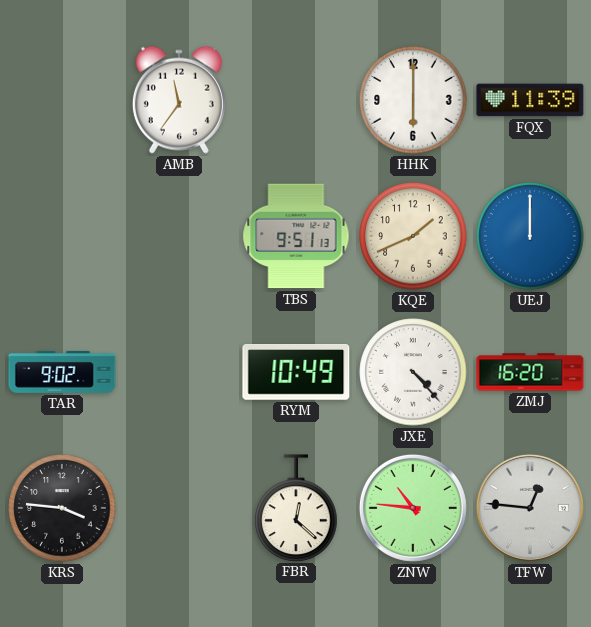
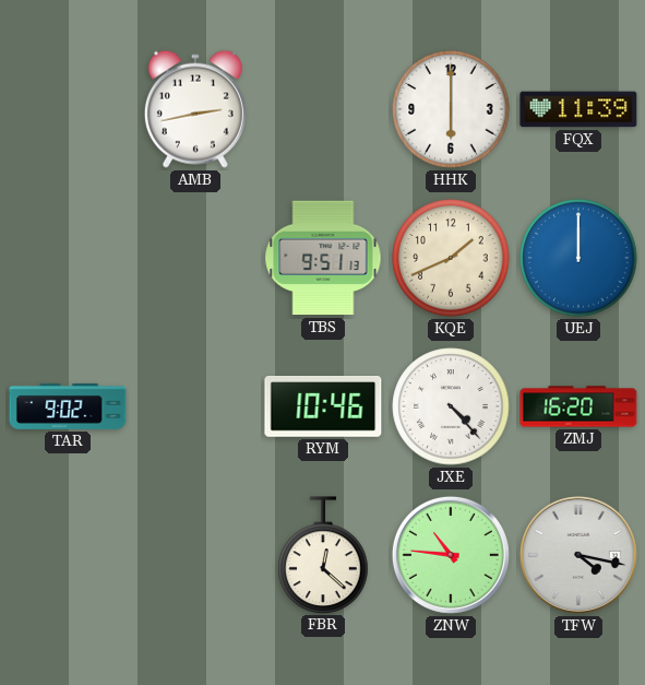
AMB: 11:36 -> 2:43 (195, 109)
RYM: 10:49 -> 10:46 (323, 408)
KRS: 3:46 -> none (62, 508)
TFW: 12:46 -> 4:17 (578, 555)
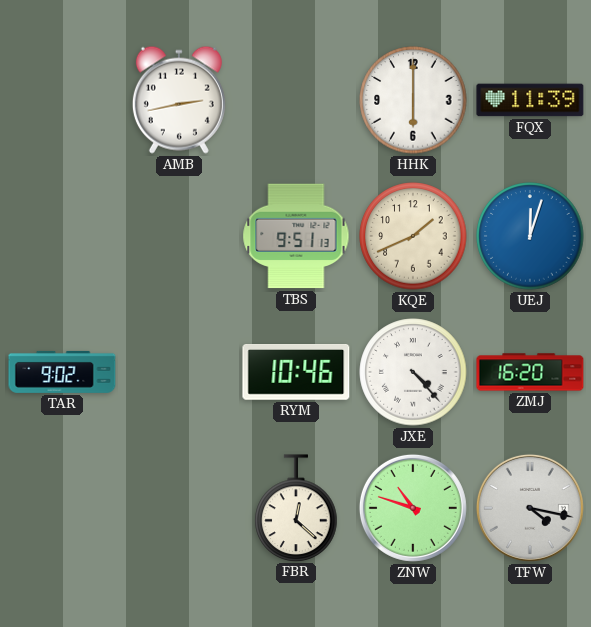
UEJ: 12:00 -> 12:03 (530, 236)
ZNW: 10:46 -> 10:48 (413, 508)
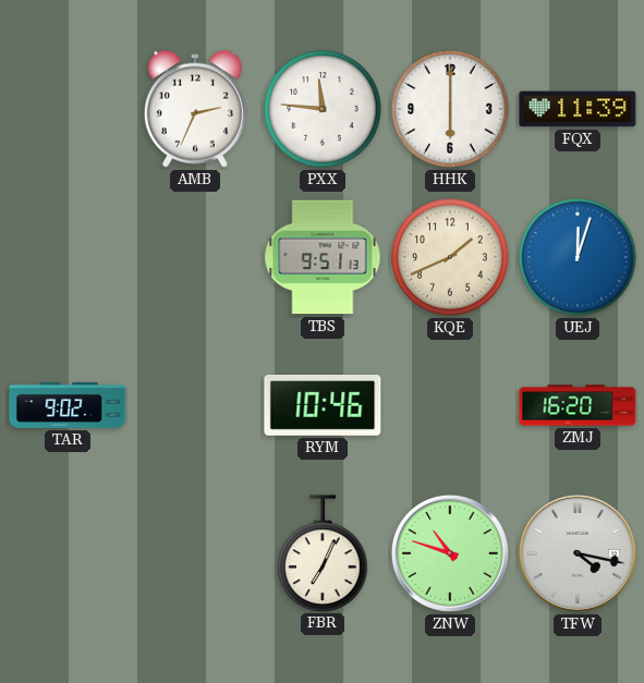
AMB: 2:43 -> 2:34 (195, 109)
PXX: none -> 11:46 (323, 109)
JXE: 4:23 -> none (413, 372)
FBR: 12:22 -> 7:04 (323, 553)
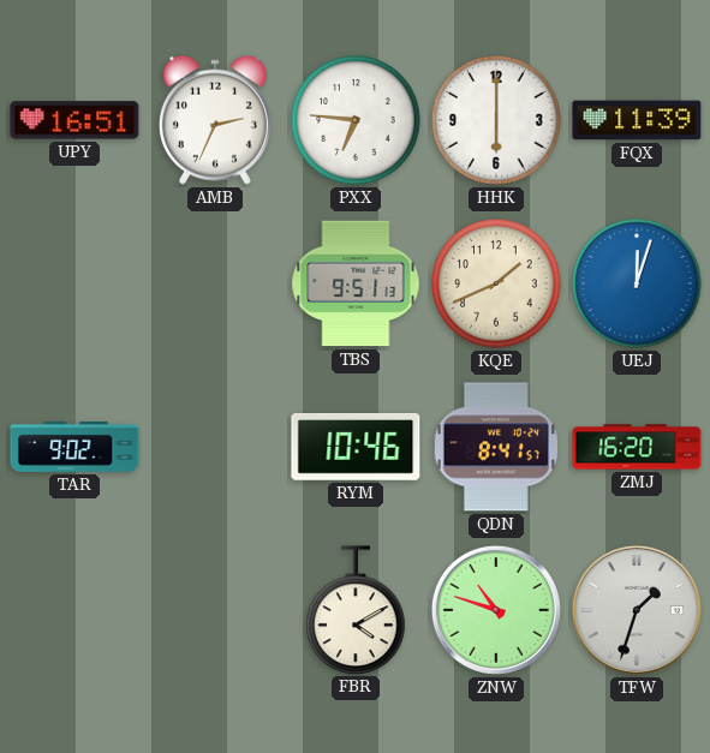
UPY: none -> 16:51 (74, 120)
PXX: 11:46 -> 6:46 (356, 120)
QDN: none -> 8:41 (496, 447)
FBR: 7:04 -> 4:10 (356, 610)
TFW: 4:17 -> 1:33 (637, 610)
